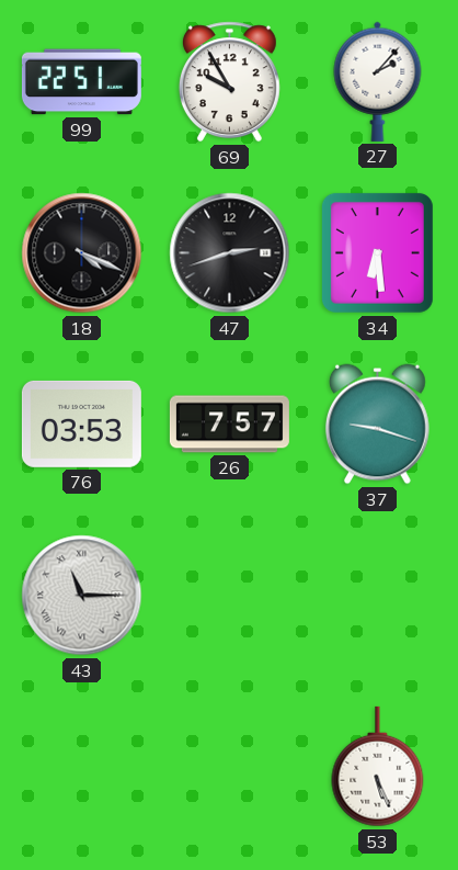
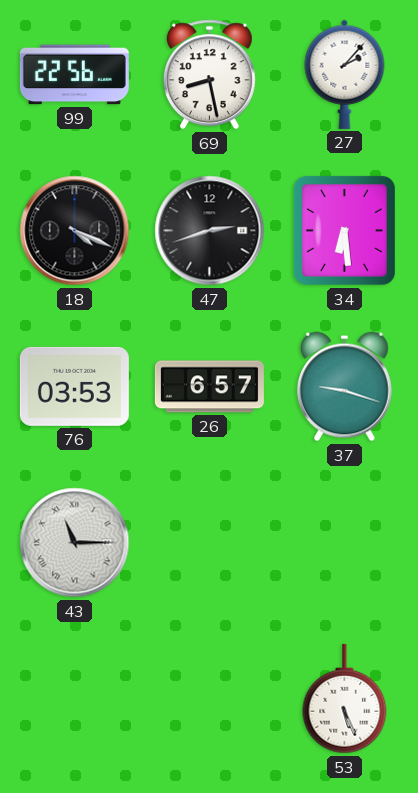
99: 22:51 -> 22:56 (74, 75)
69: 9:55 -> 8:28 (209, 75)
26: 7:57 -> 6:57 (209, 387)
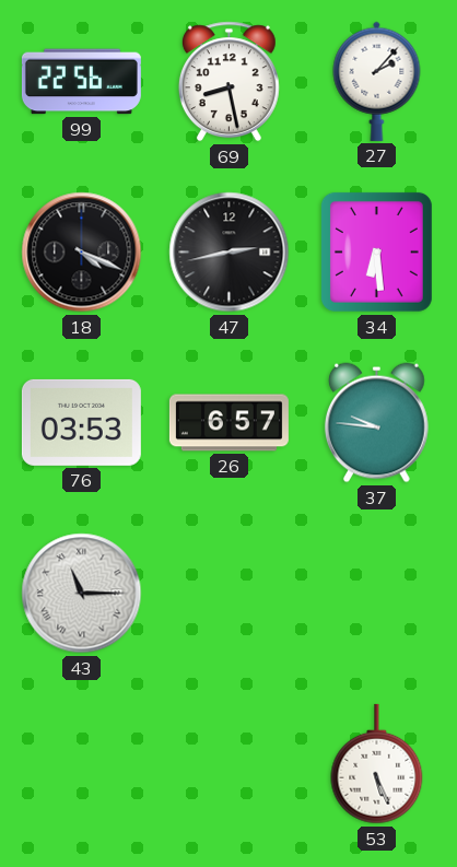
47: 2:42 -> 2:43 (230, 253)
37: 9:18 -> 9:46 (376, 423)
